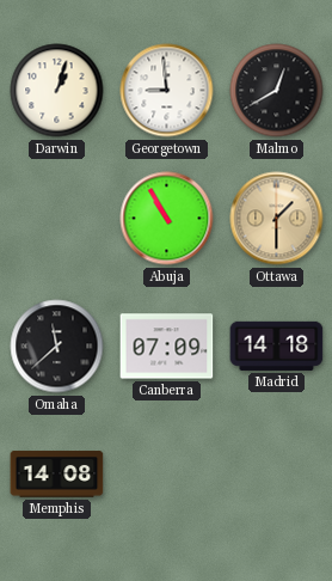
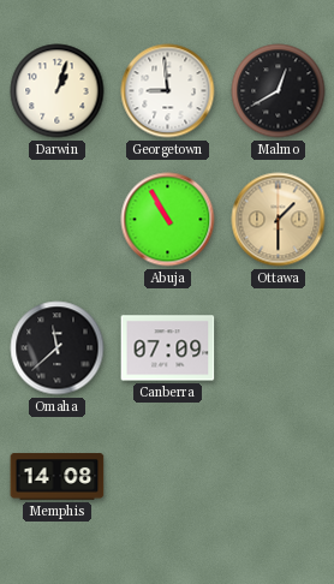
Madrid: 14:18 -> none (277, 345)
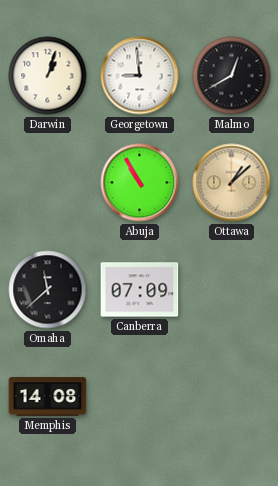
Ottawa: 1:30 -> 1:08 (232, 183)
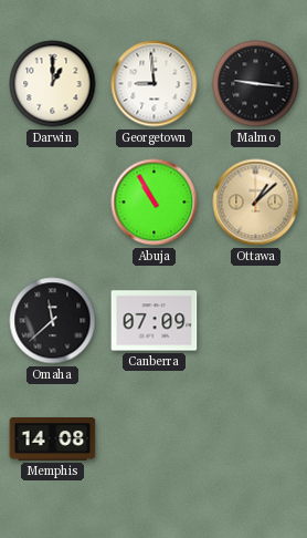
Darwin: 1:03 -> 1:00 (53, 84)
Malmo: 12:40 -> 9:16 (256, 84)
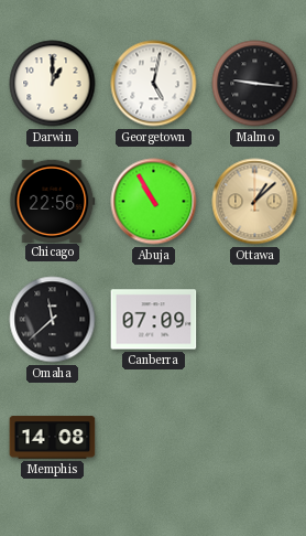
Georgetown: 8:59 -> 5:02 (154, 84)
Chicago: none -> 22:56 (53, 201)
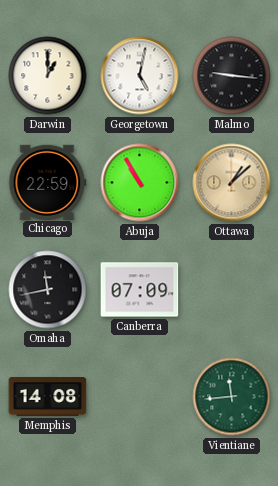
Chicago: 22:56 -> 22:59 (48, 182)
Omaha: 11:38 -> 11:43 (48, 290)
Vientiane: none -> 11:44 (232, 397)
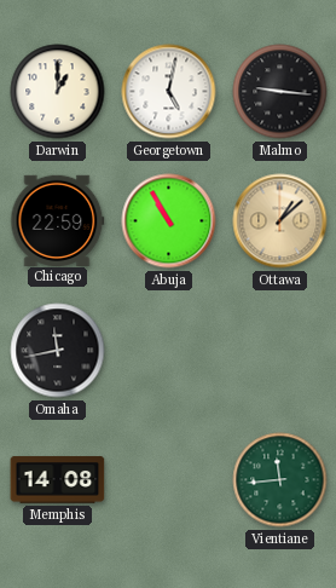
Canberra: 07:09 -> none (140, 290)
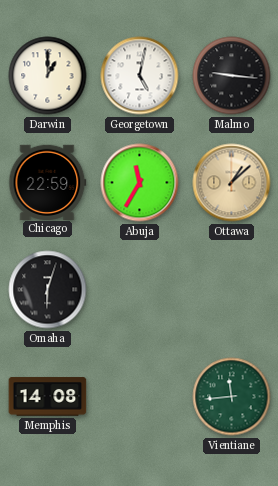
Abuja: 10:55 -> 11:35 (140, 183)
Omaha: 11:43 -> 6:03 (48, 290)
